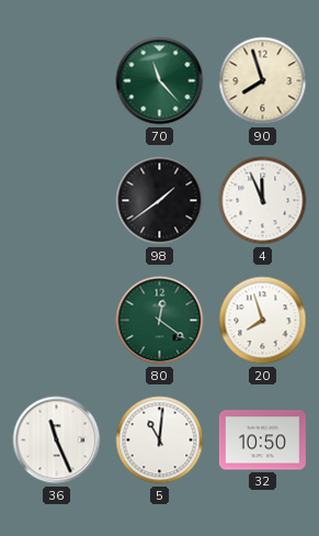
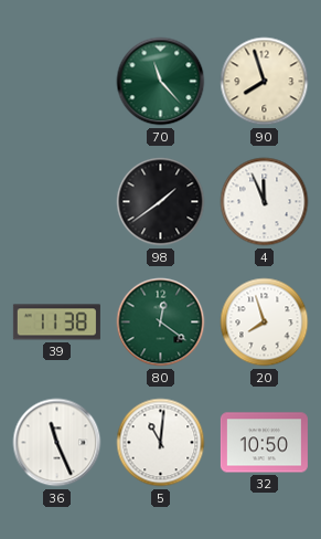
39: none -> 11:38 (56, 323)
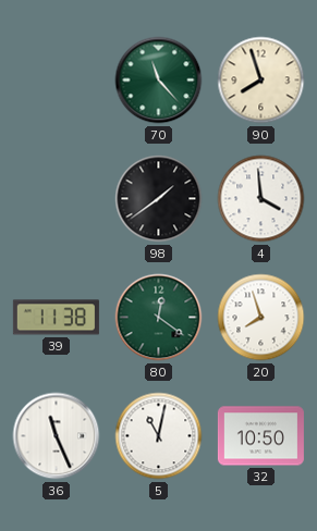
4: 11:56 -> 3:59 (261, 199)
5: 11:01 -> 11:02 (159, 436)
